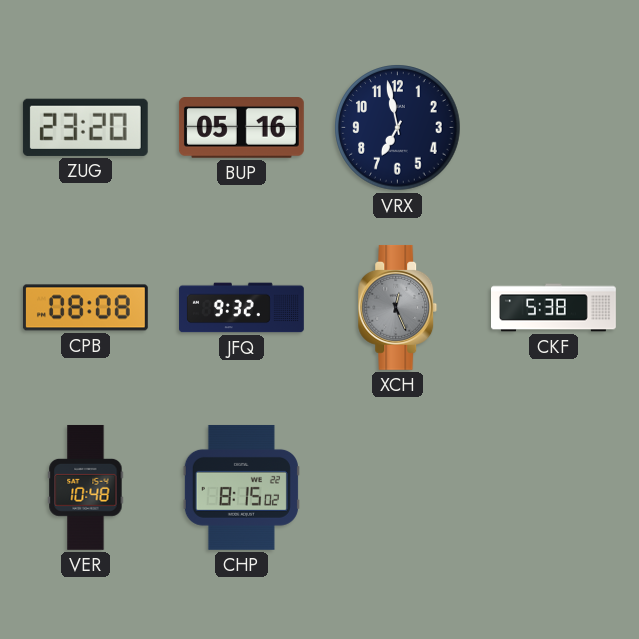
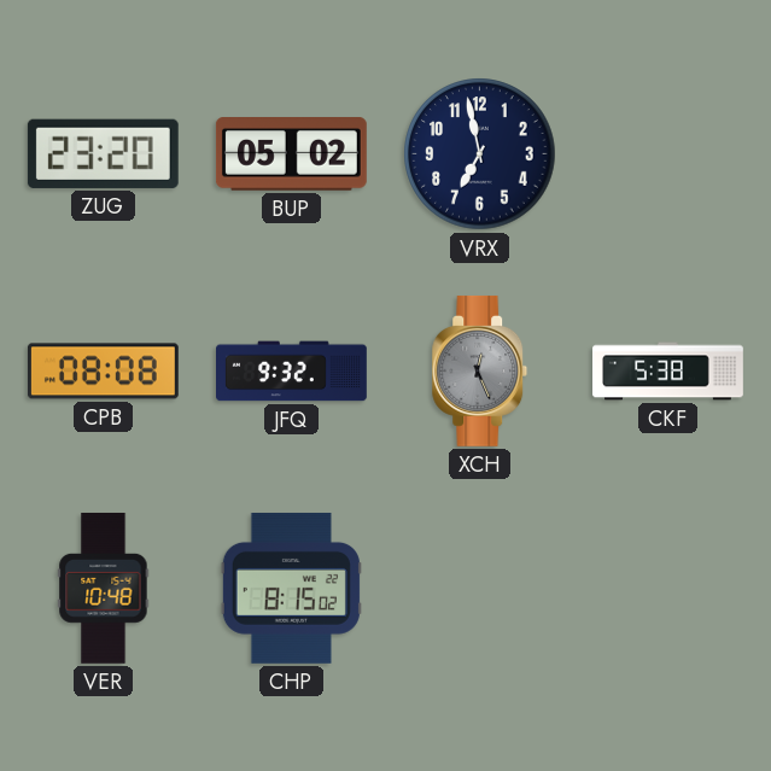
BUP: 05:16 -> 05:02 (291, 154)
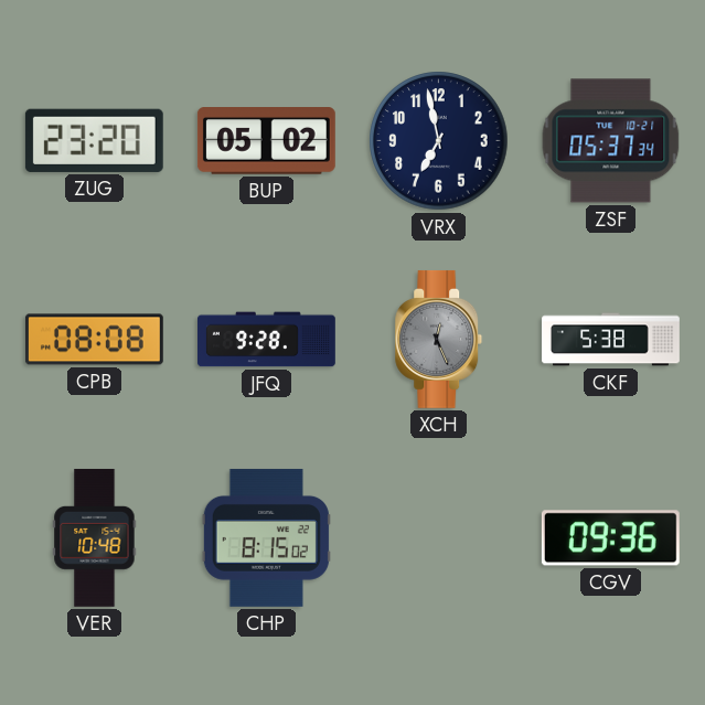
ZSF: none -> 05:37 (611, 141)
JFQ: 9:32 -> 9:28 (267, 340)
CGV: none -> 09:36 (610, 538)
